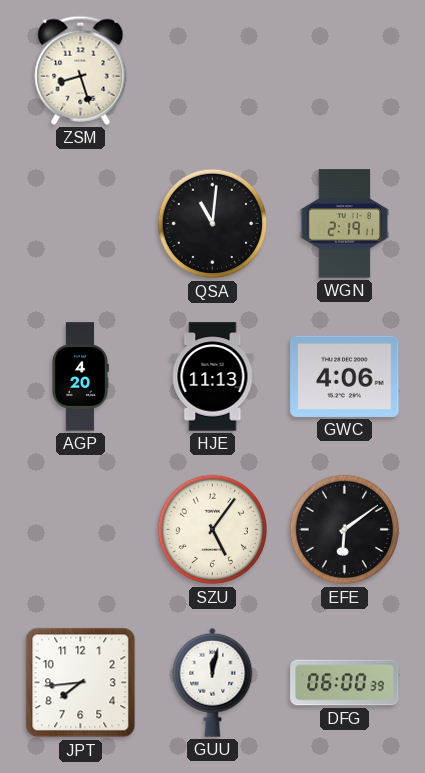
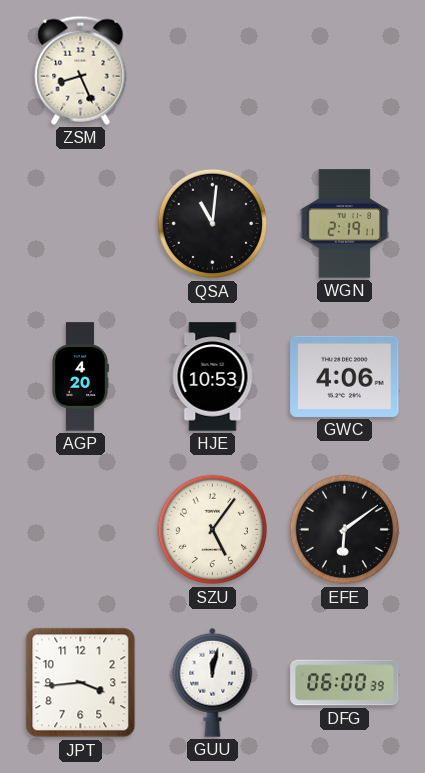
ZSM: 8:27 -> 8:26 (81, 70)
HJE: 11:13 -> 10:53 (213, 377)
JPT: 7:44 -> 3:44 (81, 683)
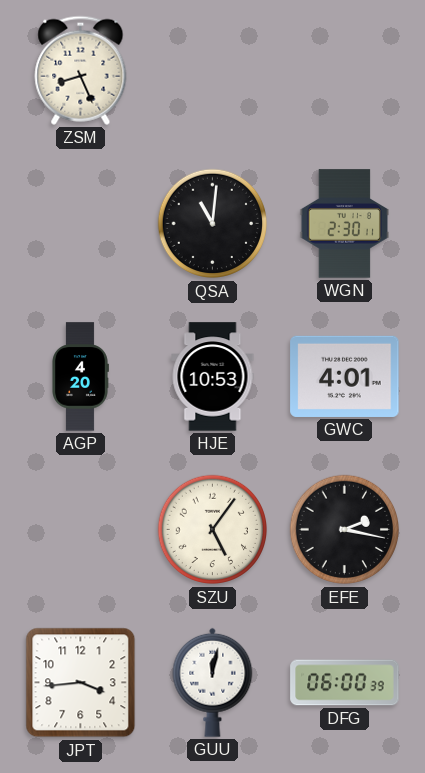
WGN: 2:19 -> 2:30 (344, 224)
GWC: 4:06 -> 4:01 (345, 376)
EFE: 6:09 -> 2:17 (345, 530)
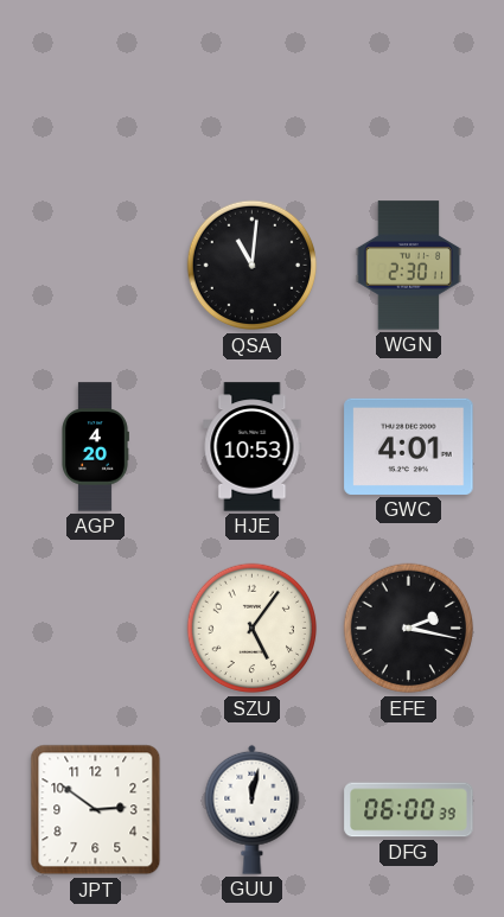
ZSM: 8:26 -> none (81, 70)
JPT: 3:44 -> 2:51 (96, 810)
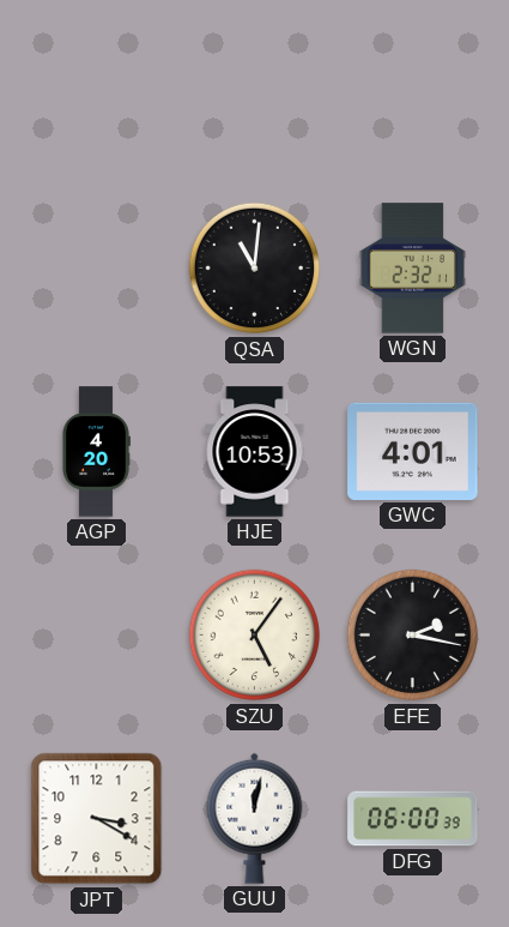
WGN: 2:30 -> 2:32 (412, 269)
JPT: 2:51 -> 3:20 (97, 819)
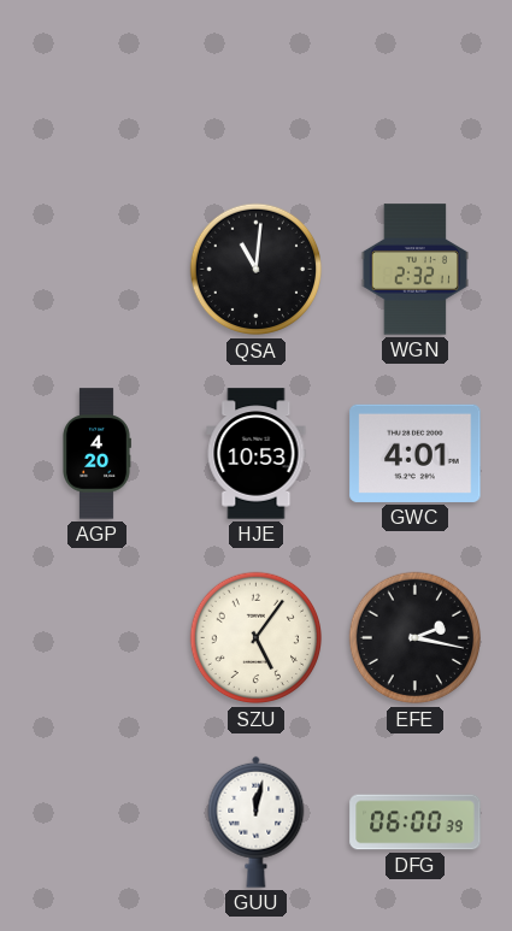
JPT: 3:20 -> none (97, 819)
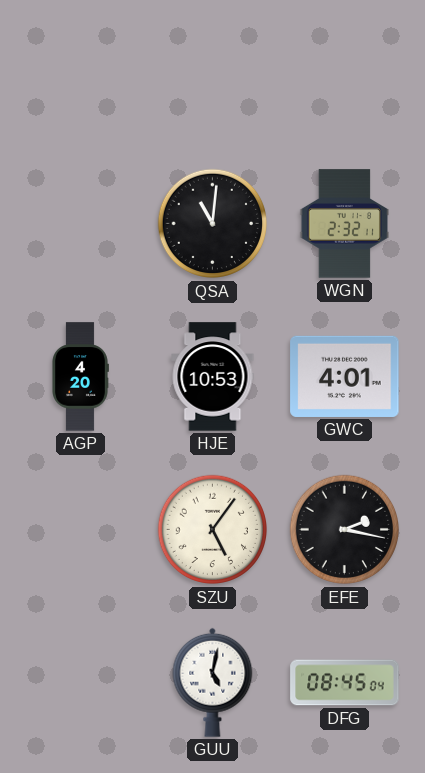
GUU: 12:02 -> 5:02 (213, 682)
DFG: 06:00 -> 08:45 (345, 683)
